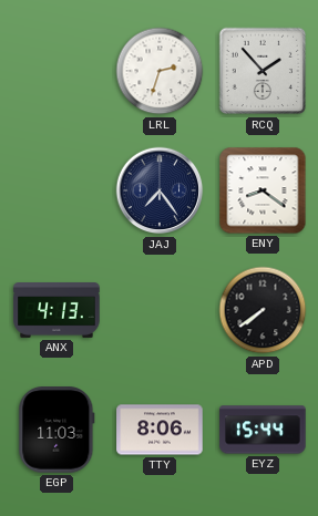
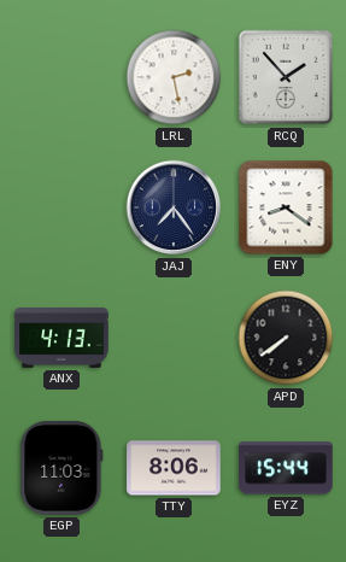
LRL: 2:33 -> 2:28 (174, 77)
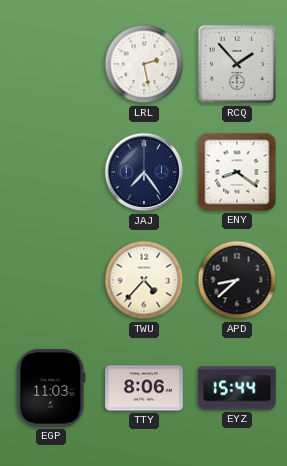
ANX: 4:13 -> none (61, 339)
TWU: none -> 4:37 (144, 280)
APD: 7:39 -> 8:38 (237, 280)
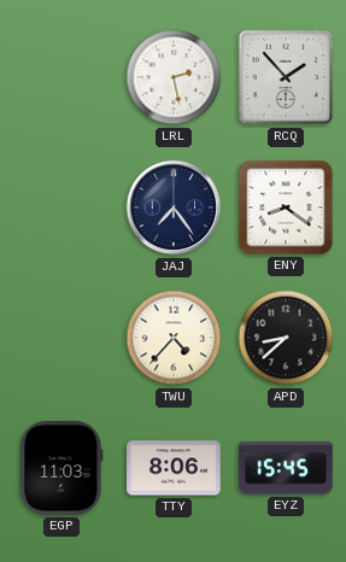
EYZ: 15:44 -> 15:45 (286, 468)
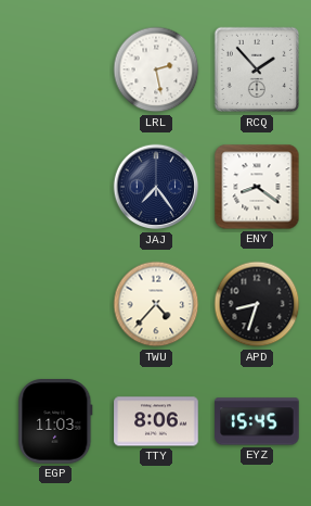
APD: 8:38 -> 8:33 (257, 304)
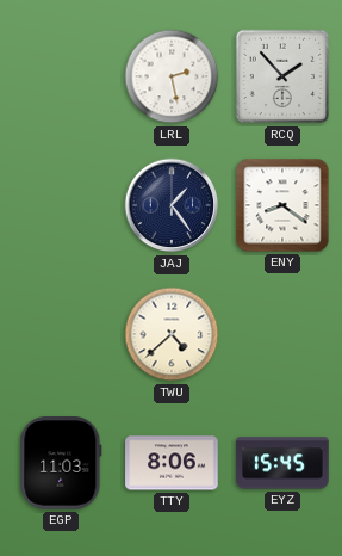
JAJ: 7:24 -> 1:24 (172, 205)
TWU: 4:37 -> 4:38 (172, 334)
APD: 8:33 -> none (257, 304)
